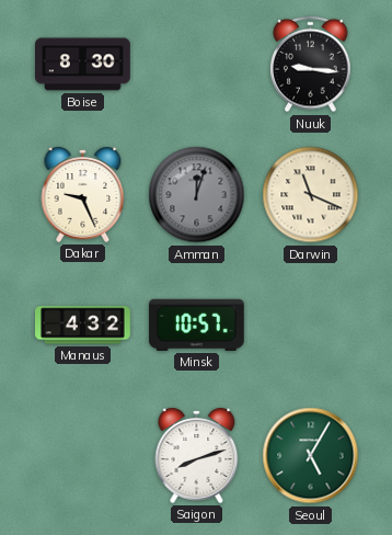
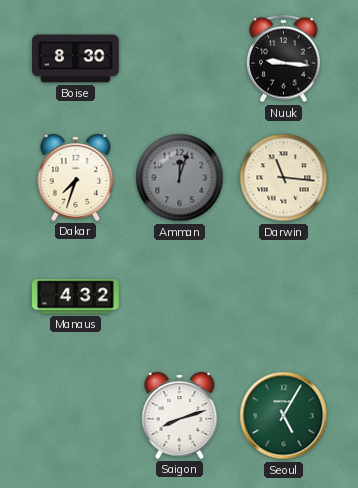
Dakar: 9:26 -> 7:33 (76, 177)
Darwin: 11:19 -> 11:16 (284, 178)
Minsk: 10:57 -> none (197, 325)
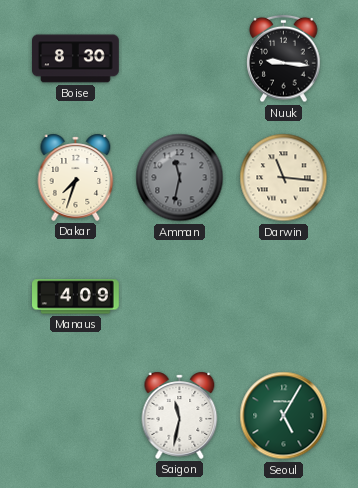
Amman: 12:03 -> 11:32 (180, 178)
Manaus: 4:32 -> 4:09 (76, 297)
Saigon: 8:12 -> 11:32 (180, 415)
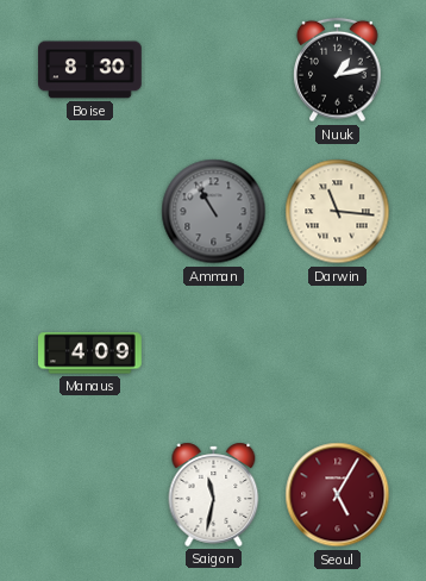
Nuuk: 9:16 -> 1:13 (338, 70)
Dakar: 7:33 -> none (76, 177)
Amman: 11:32 -> 10:55 (214, 212)
Seoul dial: green -> burgundy (338, 495)
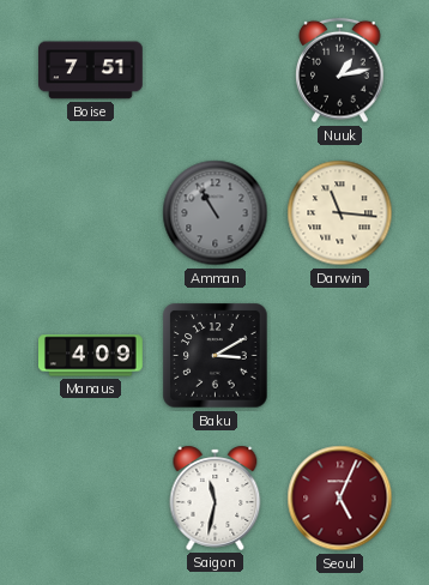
Boise: 8:30 -> 7:51 (91, 71)
Baku: none -> 3:10 (216, 356)
Seoul: 5:05 -> 5:04 (340, 499)
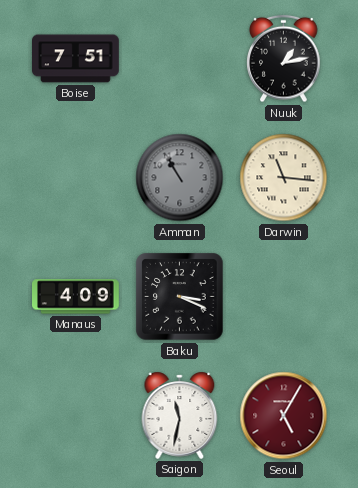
Baku: 3:10 -> 3:19 (180, 297)
Seoul: 5:04 -> 5:05 (284, 416)
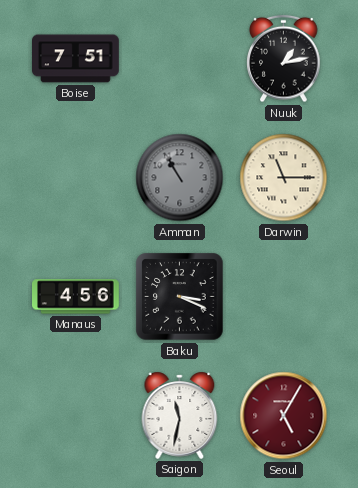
Darwin: 11:16 -> 11:15 (284, 178)
Manaus: 4:09 -> 4:56 (76, 297)
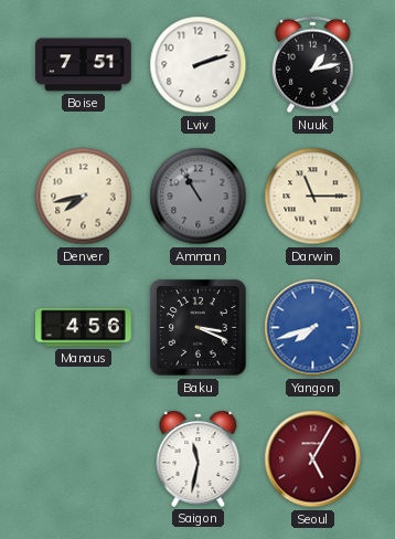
Lviv: none -> 2:12 (199, 65)
Denver: none -> 7:43 (84, 197)
Yangon: none -> 7:42 (313, 328)
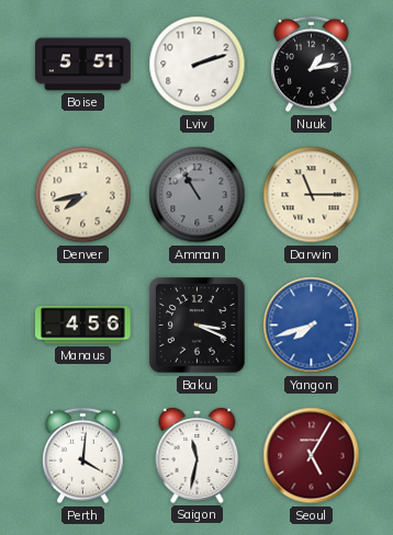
Boise: 7:51 -> 5:51 (83, 65)
Perth: none -> 4:01 (83, 456)
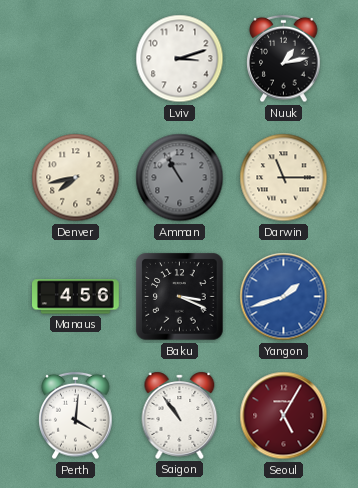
Boise: 5:51 -> none (83, 65)
Lviv: 2:12 -> 3:12 (180, 59)
Yangon: 7:42 -> 1:42 (284, 297)
Saigon: 11:32 -> 10:54 (180, 415)
